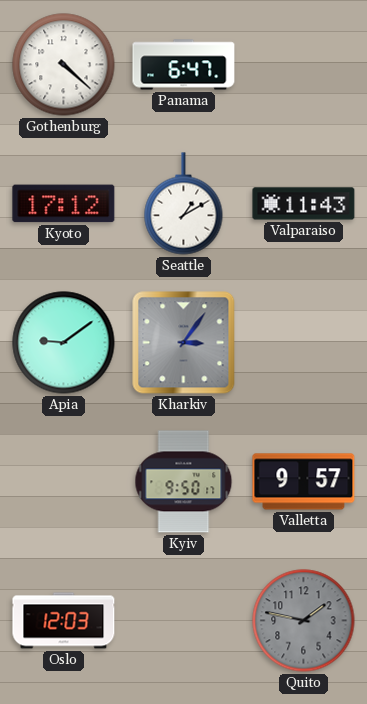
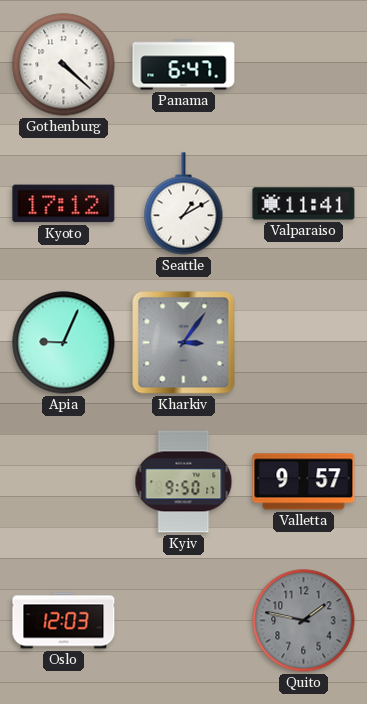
Valparaiso: 11:43 -> 11:41 (304, 204)
Apia: 9:09 -> 9:04 (64, 343)
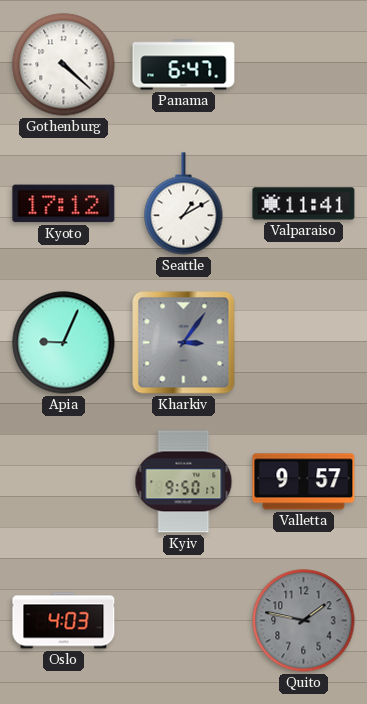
Oslo: 12:03 -> 4:03 (64, 621)
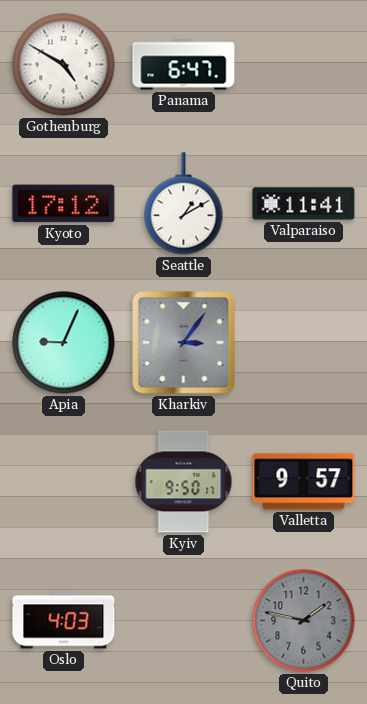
Gothenburg: 4:22 -> 4:50 (64, 65)
